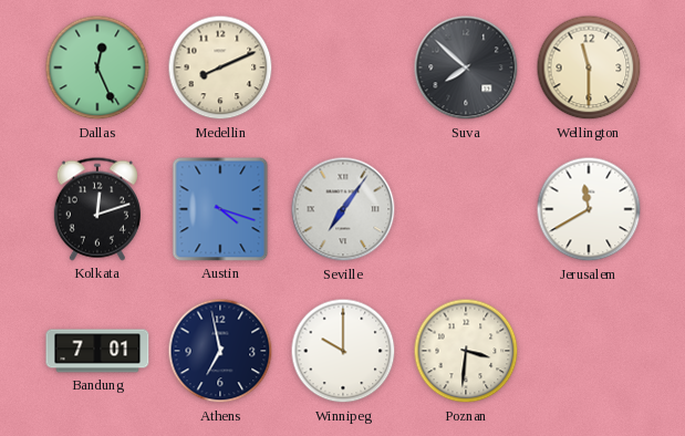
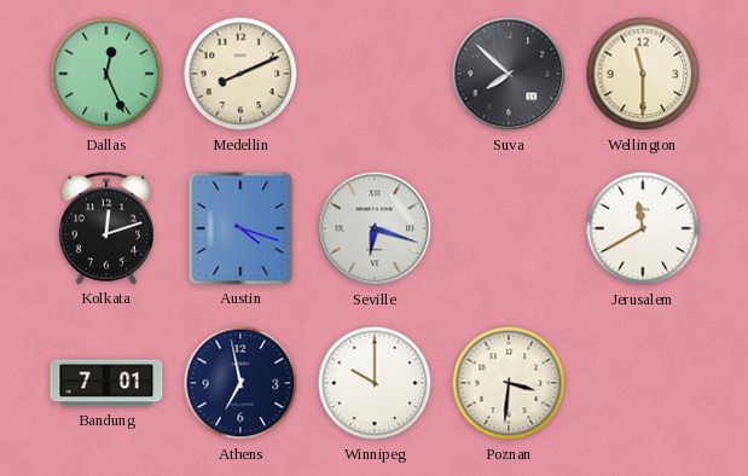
Seville: 7:06 -> 6:18 (375, 228)
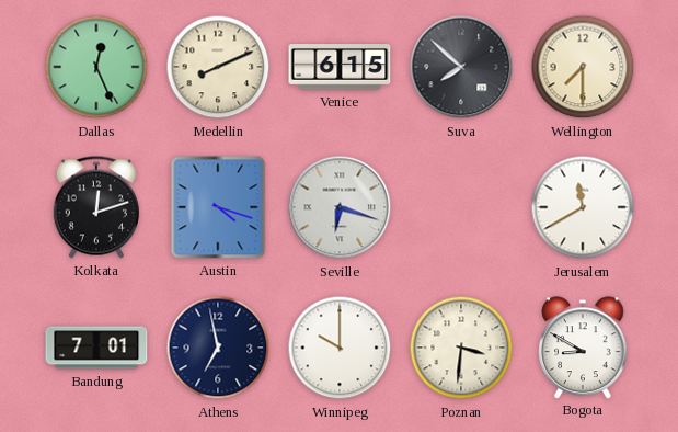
Venice: none -> 6:15 (340, 67)
Wellington: 11:30 -> 7:30 (583, 67)
Bogota: none -> 8:50 (583, 348)
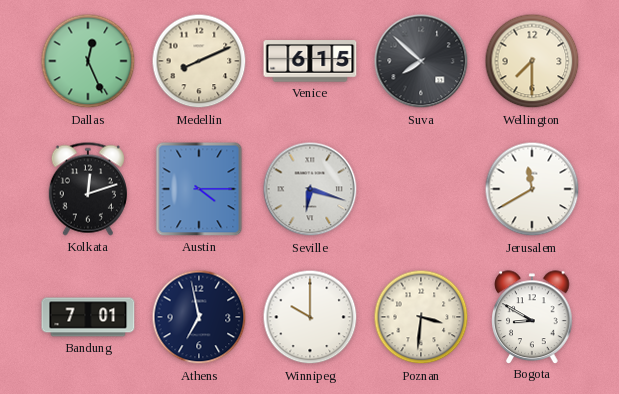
Austin: 4:18 -> 4:15 (199, 189)
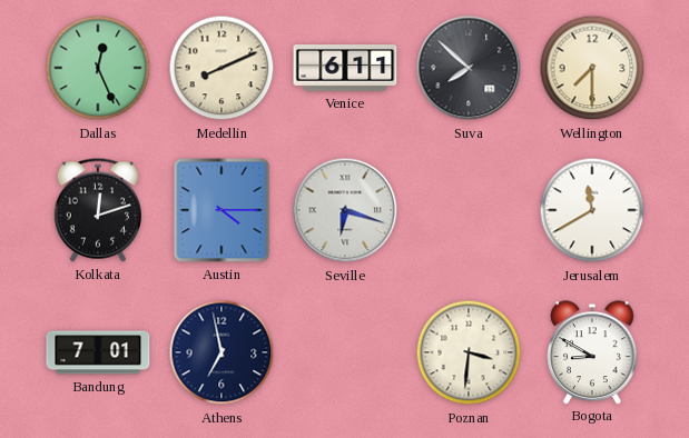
Venice: 6:15 -> 6:11 (345, 68)
Winnipeg: 10:00 -> none (310, 317)
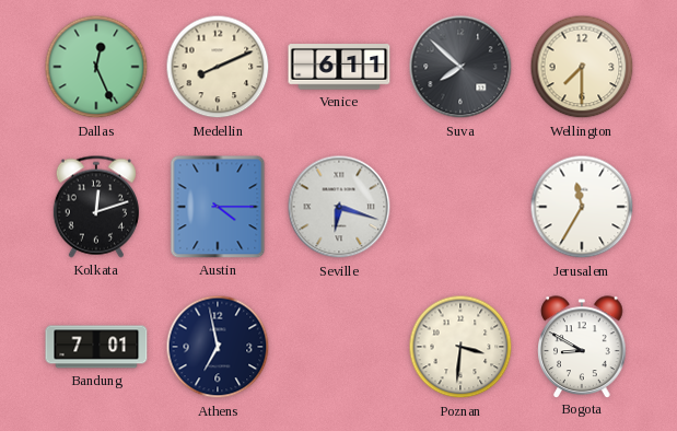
Jerusalem: 11:40 -> 11:35 (582, 207)
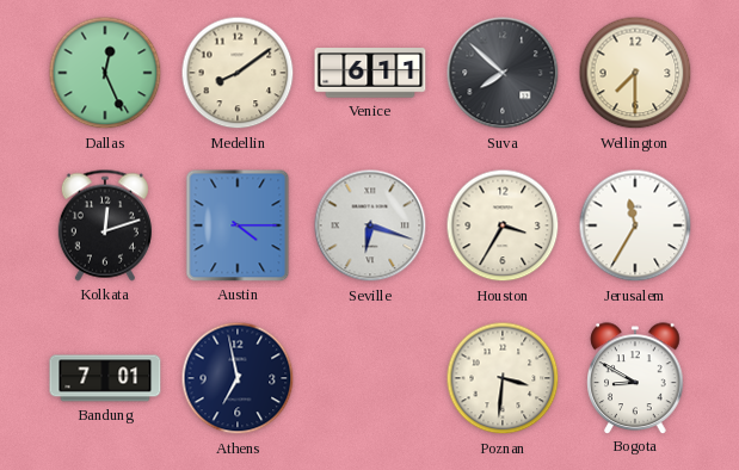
Medellin: 8:11 -> 8:09 (238, 73)
Houston: none -> 3:35 (503, 225)
